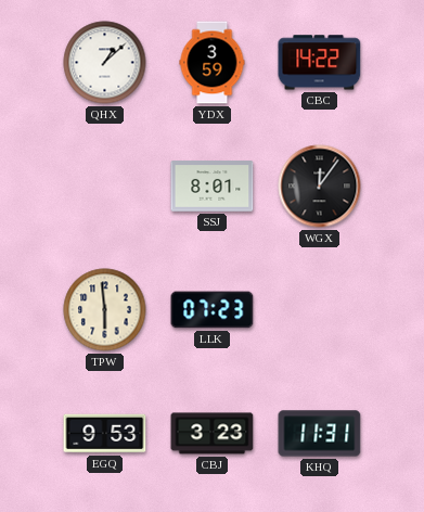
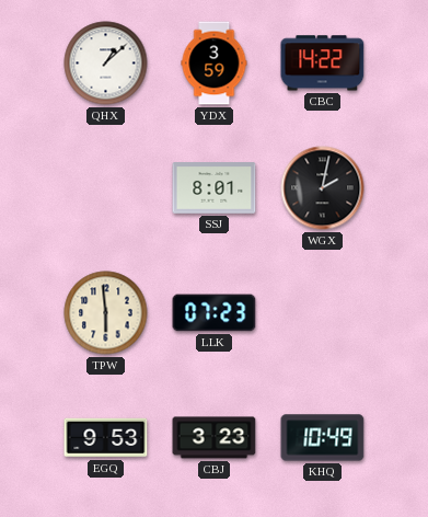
WGX: 12:06 -> 2:02 (323, 188)
KHQ: 11:31 -> 10:49 (323, 438)
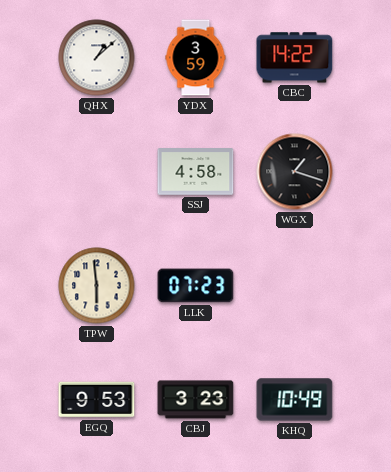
SSJ: 8:01 -> 4:58 (196, 172)
WGX: 2:02 -> 1:18 (295, 172)
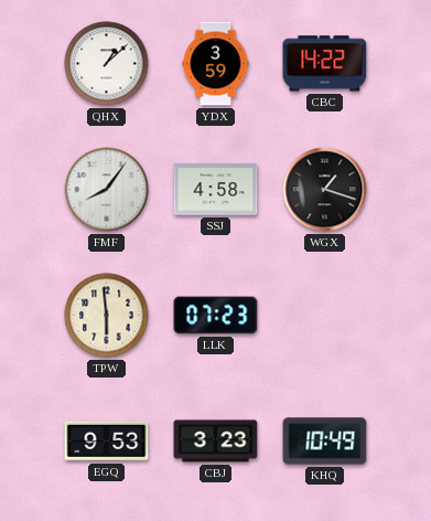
FMF: none -> 8:06 (107, 190)
